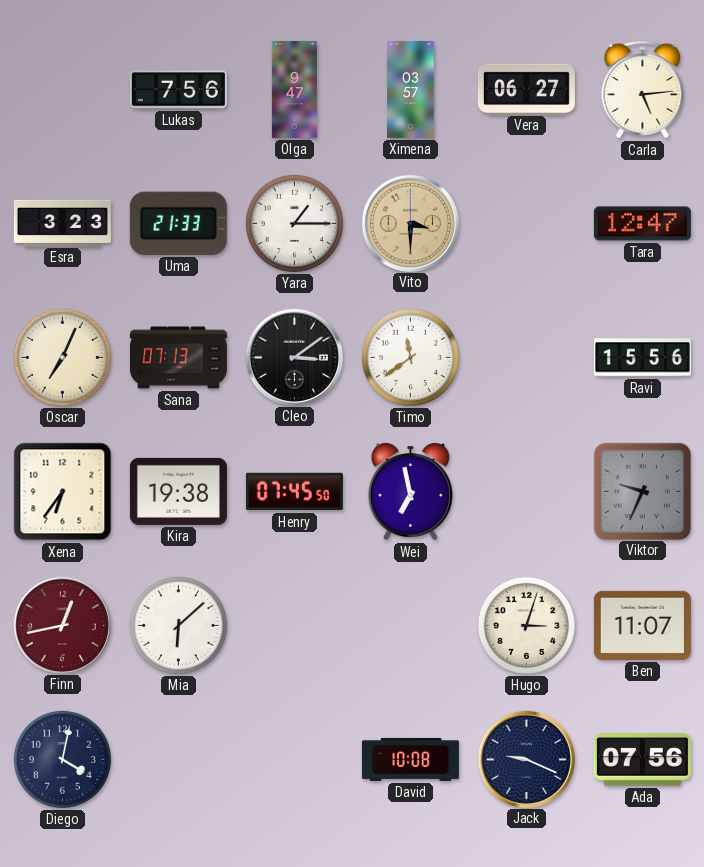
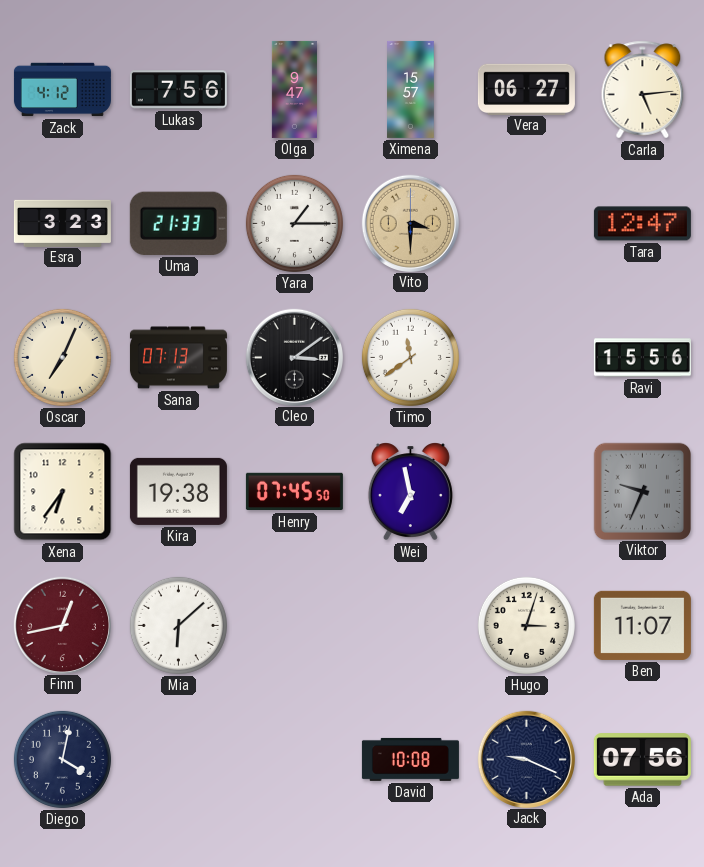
Zack: none -> 4:12 (62, 90)
Ximena: 03:57 -> 15:57 (411, 89)
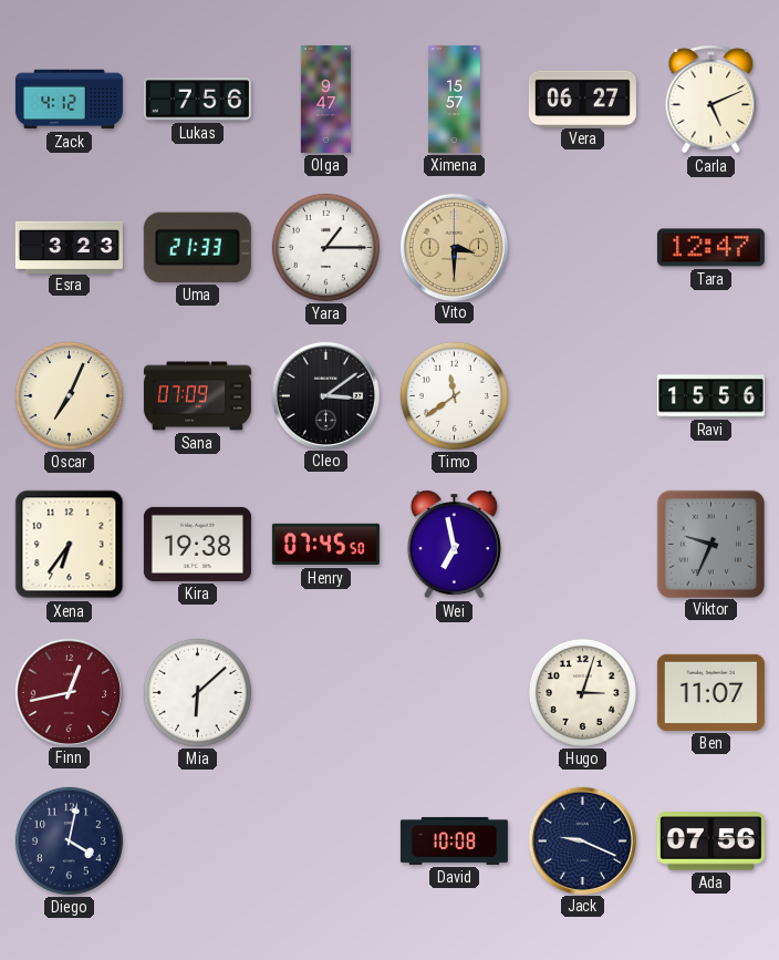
Carla: 5:14 -> 5:11 (712, 100)
Sana: 07:13 -> 07:09 (197, 396)
